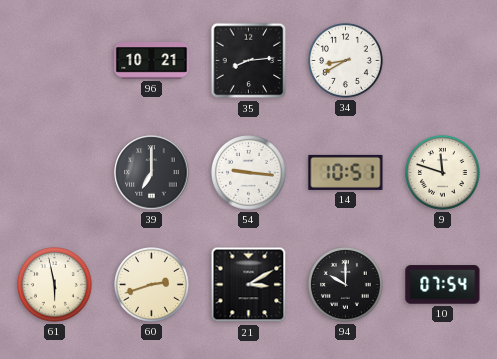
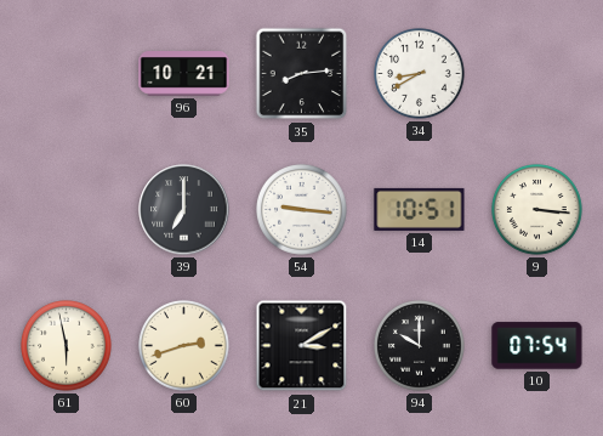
9: 11:48 -> 3:16 (537, 210)
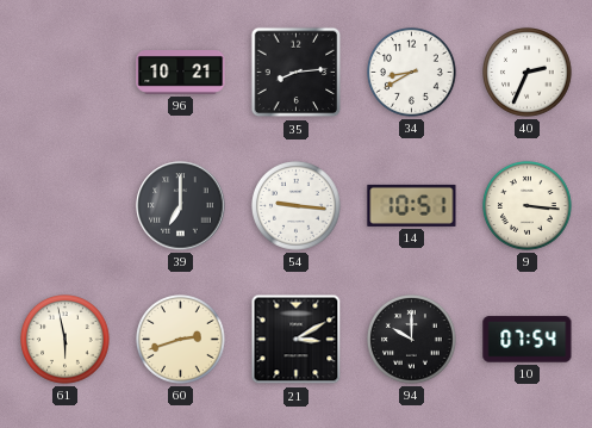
40: none -> 2:34 (528, 73)
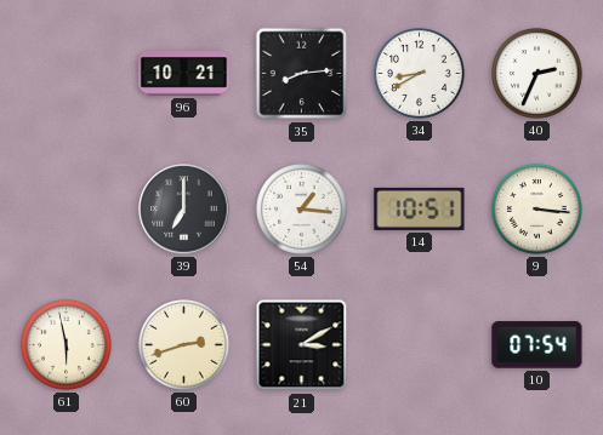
54: 9:16 -> 1:16 (302, 210)
94: 10:00 -> none (412, 340)
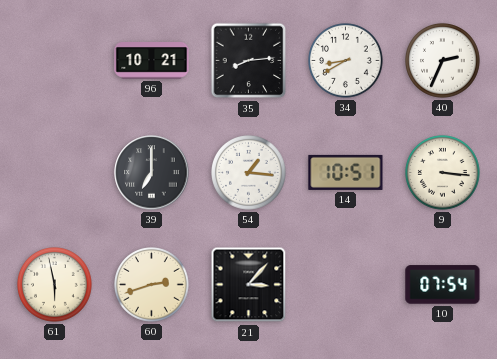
21: 3:10 -> 3:07 (249, 285)
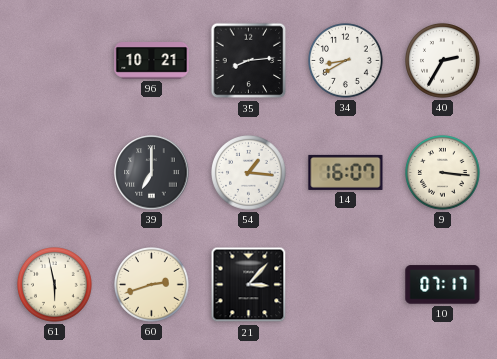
40: 2:34 -> 2:35 (443, 61)
14: 10:51 -> 16:07 (346, 172)
10: 07:54 -> 07:17 (443, 285)
